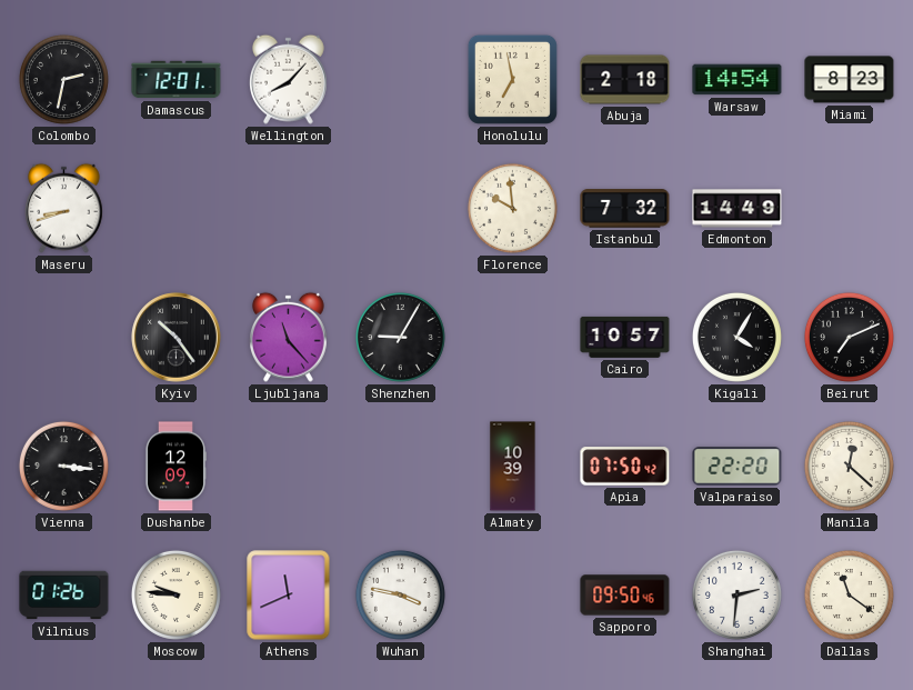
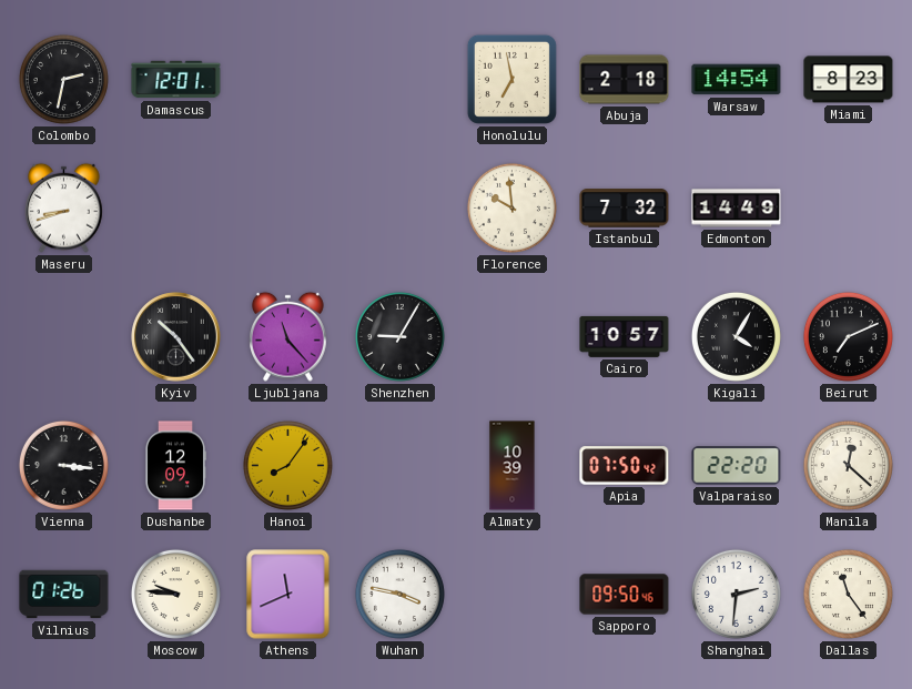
Wellington: 8:07 -> none (289, 79)
Hanoi: none -> 8:06 (287, 465)
Dallas: 11:21 -> 11:24 (848, 594)
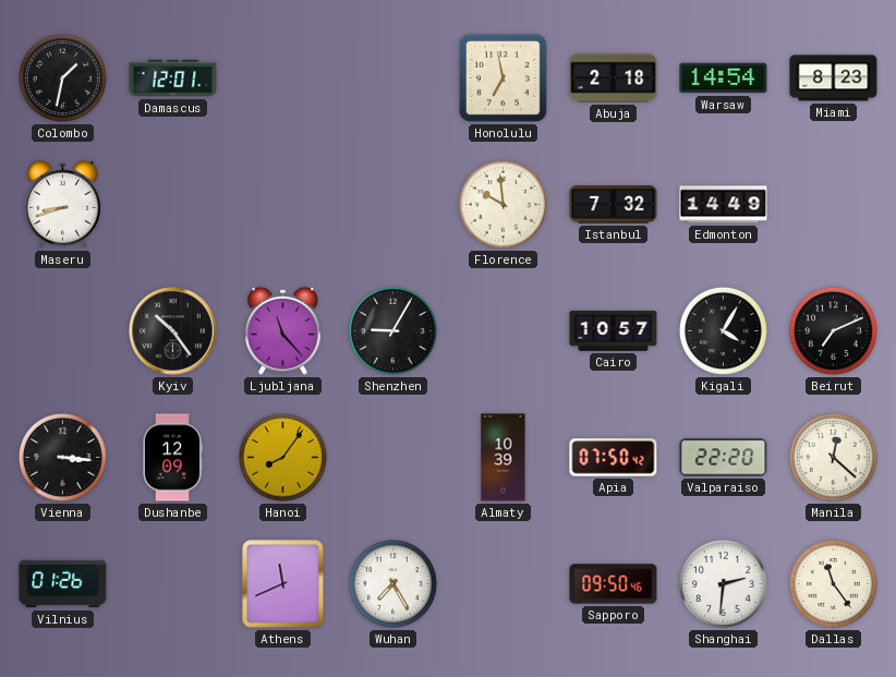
Colombo: 2:32 -> 1:32 (62, 77)
Moscow: 9:46 -> none (175, 594)
Wuhan: 3:47 -> 7:25 (392, 583)
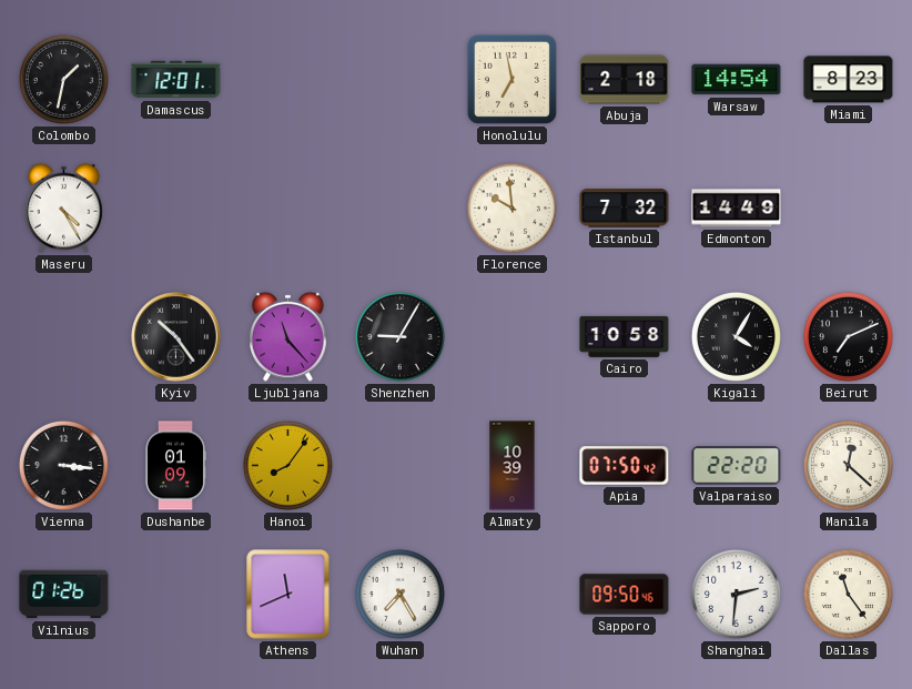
Maseru: 8:42 -> 4:25 (64, 207)
Cairo: 10:57 -> 10:58 (625, 336)
Dushanbe: 12:09 -> 01:09 (175, 466)
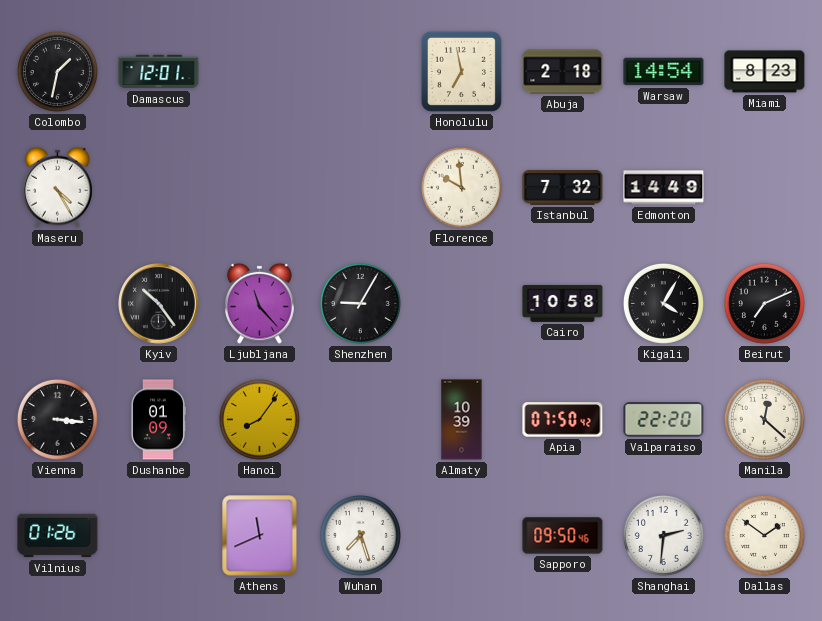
Wuhan: 7:25 -> 7:27 (360, 535)
Dallas: 11:24 -> 1:51 (764, 535)
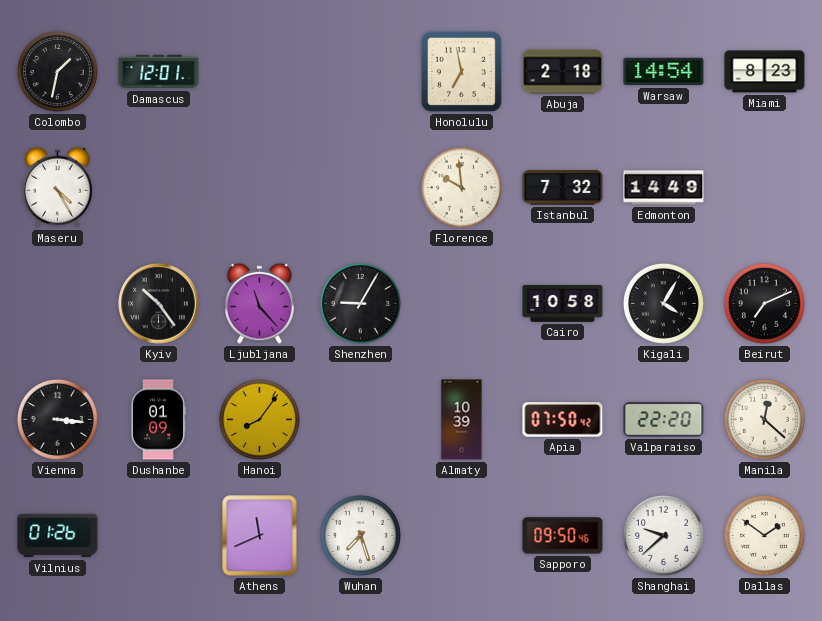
Shanghai: 2:31 -> 9:38 (663, 535)
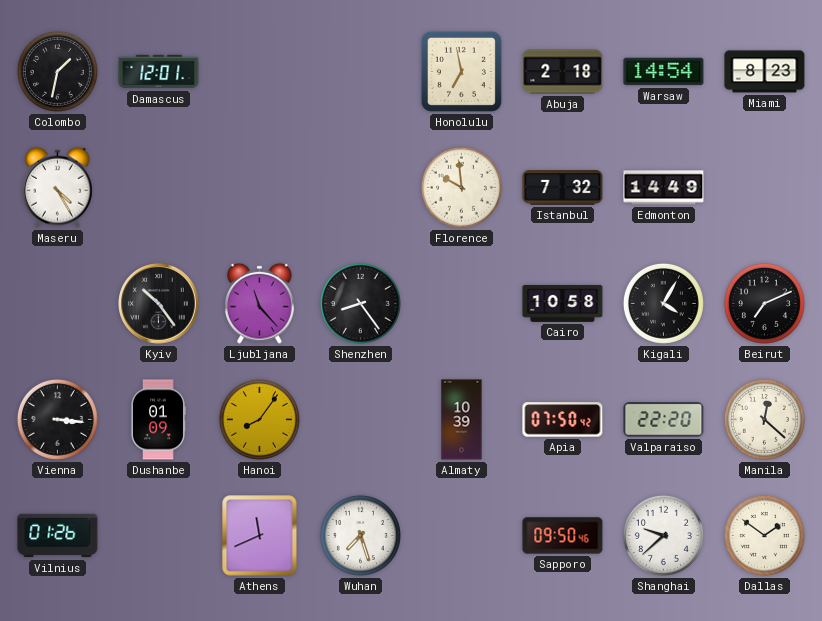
Shenzhen: 9:05 -> 8:24 (360, 303)
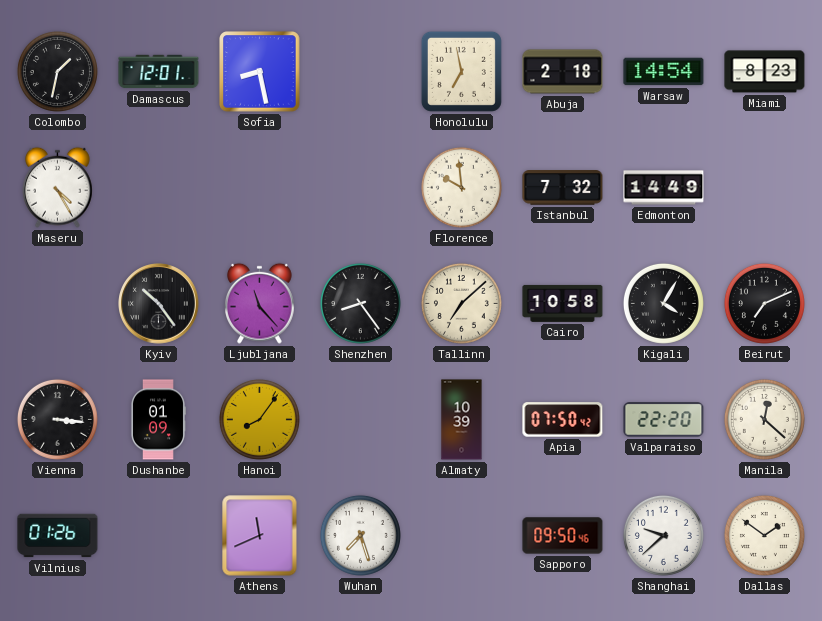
Sofia: none -> 8:28 (260, 72)
Tallinn: none -> 7:08 (461, 303)
